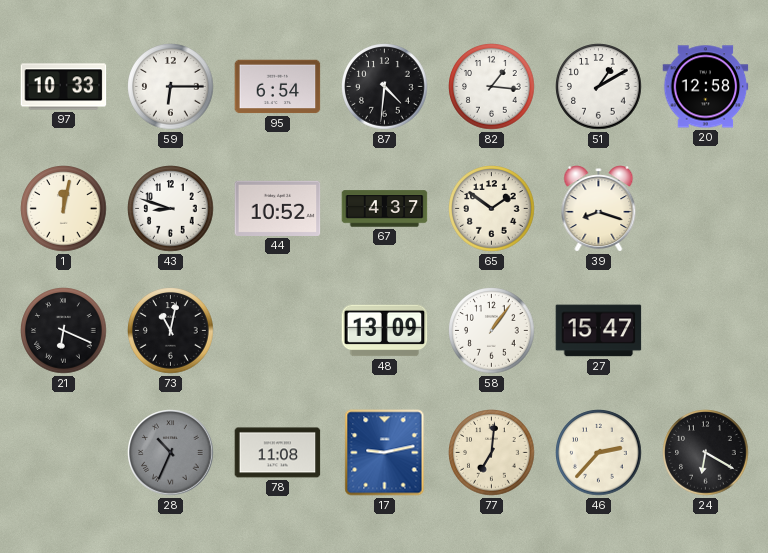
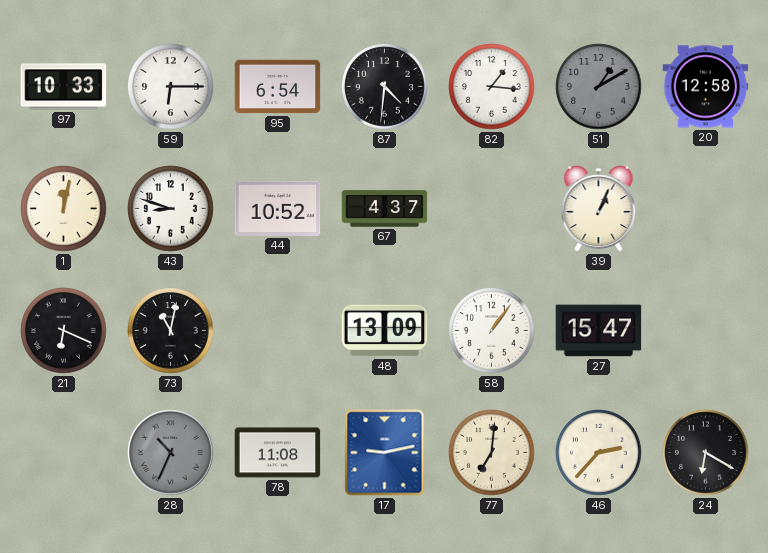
51 dial: white -> grey (599, 87)
65: 1:51 -> none (492, 209)
39: 8:18 -> 1:04 (599, 209)
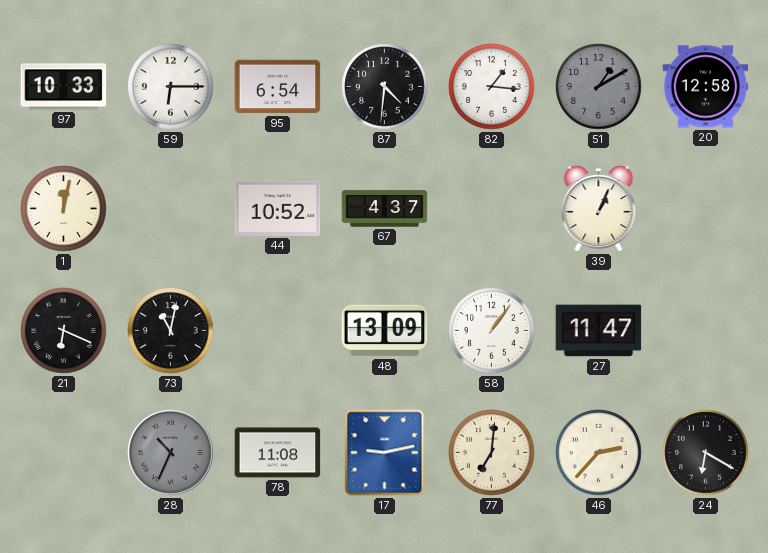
43: 8:48 -> none (171, 209)
27: 15:47 -> 11:47 (599, 331)
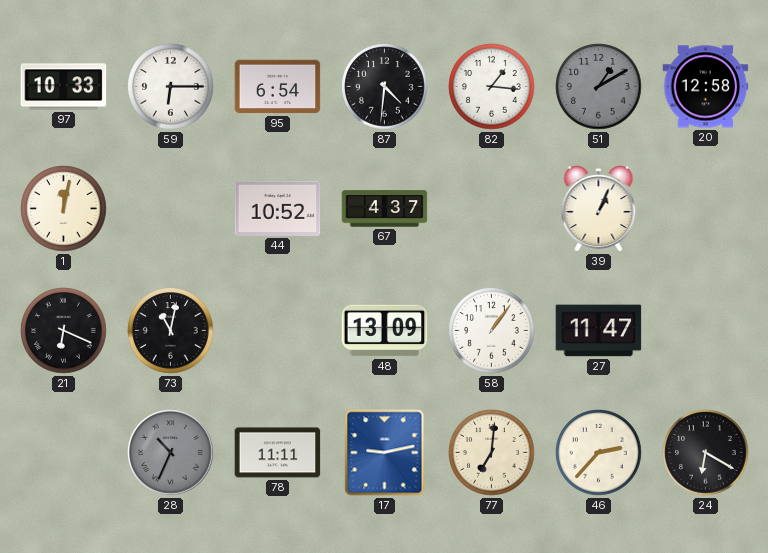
78: 11:08 -> 11:11 (278, 453)
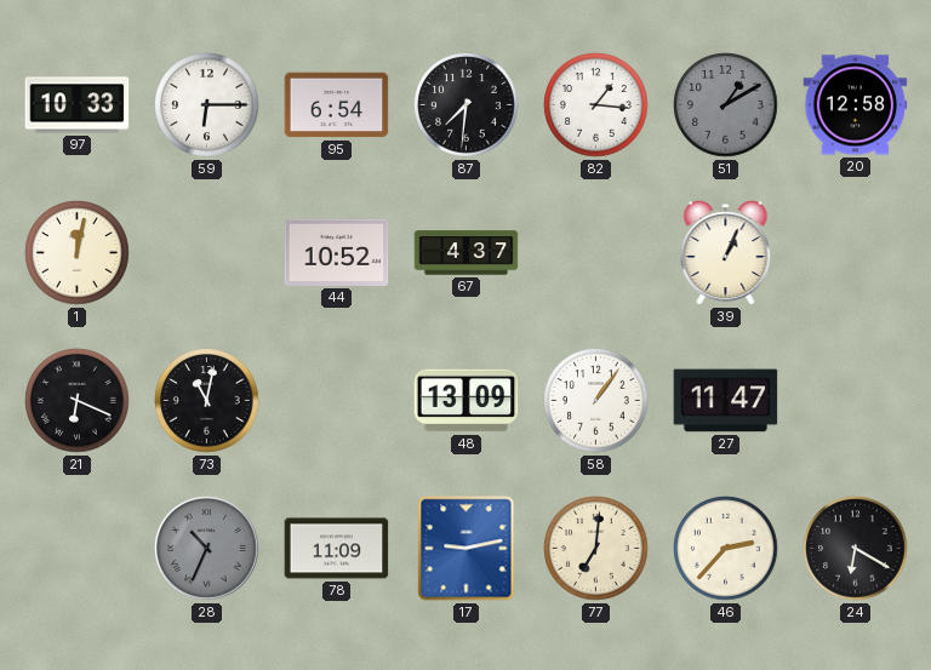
87: 4:31 -> 7:31 (467, 105)
78: 11:11 -> 11:09 (337, 549)
